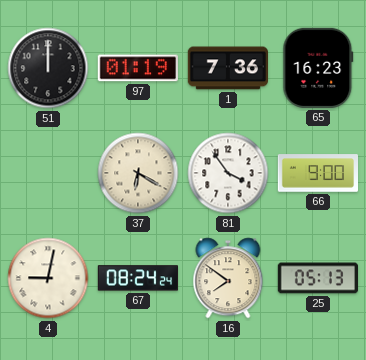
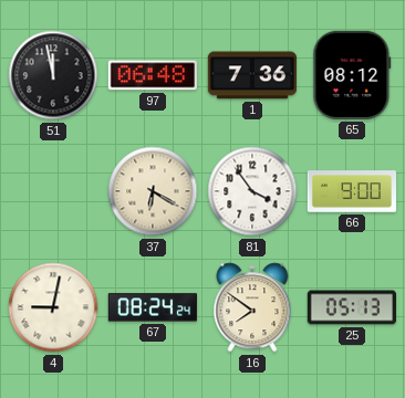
51: 12:00 -> 11:58 (53, 75)
97: 01:19 -> 06:48 (153, 75)
65: 16:23 -> 08:12 (352, 75)
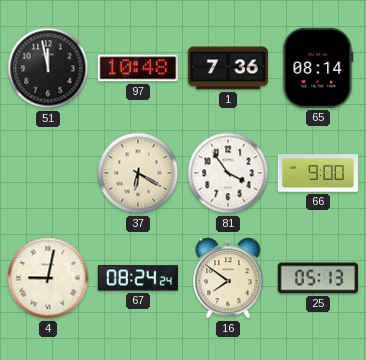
97: 06:48 -> 10:48 (138, 68)
65: 08:12 -> 08:14 (318, 68)
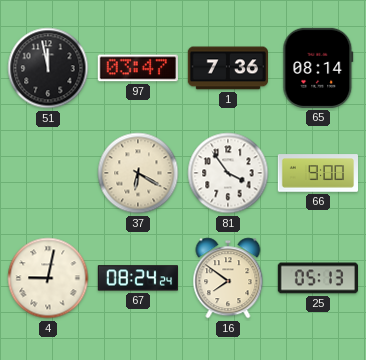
97: 10:48 -> 03:47 (138, 68)
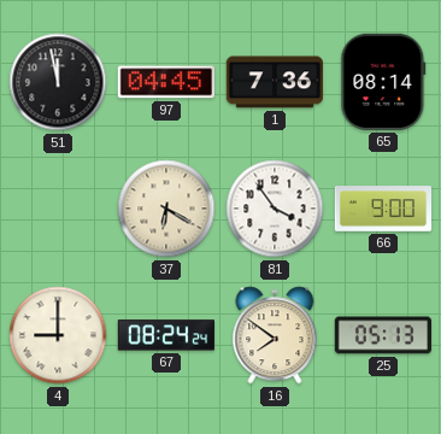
97: 03:47 -> 04:45 (166, 82)
4: 9:02 -> 9:00 (58, 335)
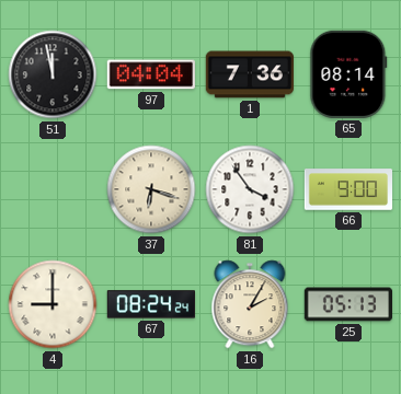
97: 04:45 -> 04:04 (151, 74)
37: 6:20 -> 6:18 (151, 189)
16: 7:51 -> 2:05 (250, 304)
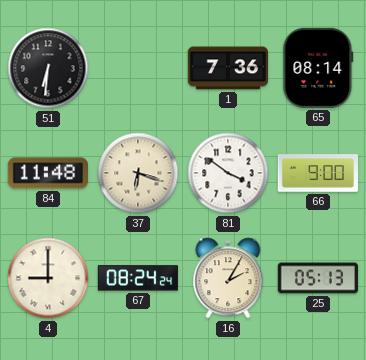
51: 11:58 -> 6:31 (48, 68)
97: 04:04 -> none (151, 74)
84: none -> 11:48 (47, 173)
81: 3:54 -> 3:51 (228, 173)
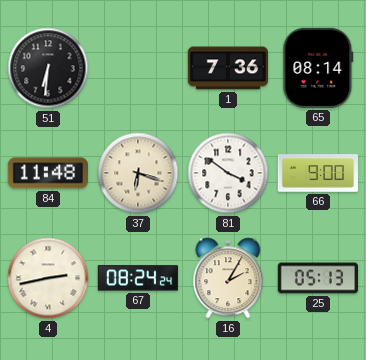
4: 9:00 -> 2:43 (48, 278)
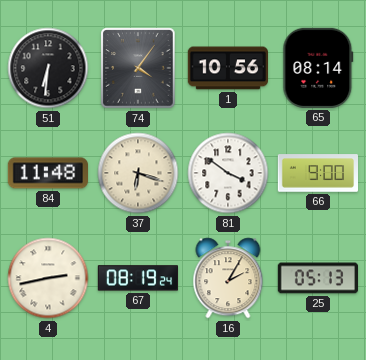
74: none -> 4:06 (138, 68)
1: 7:36 -> 10:56 (227, 68)
67: 08:24 -> 08:19 (137, 278)
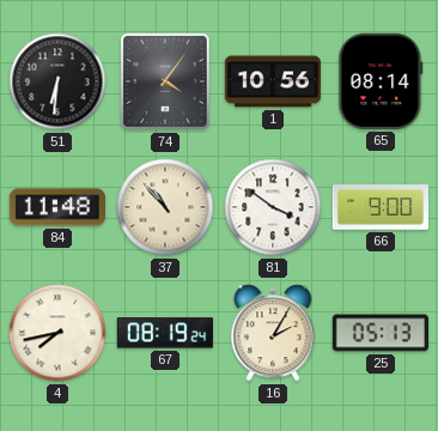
37: 6:18 -> 10:53 (165, 207)
4: 2:43 -> 7:43 (57, 333)
